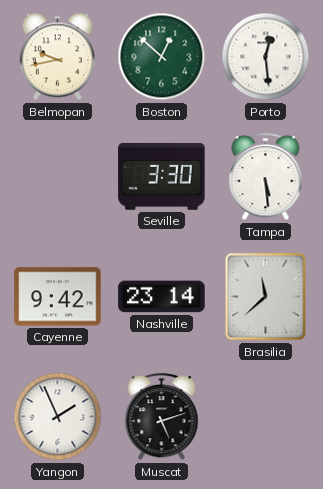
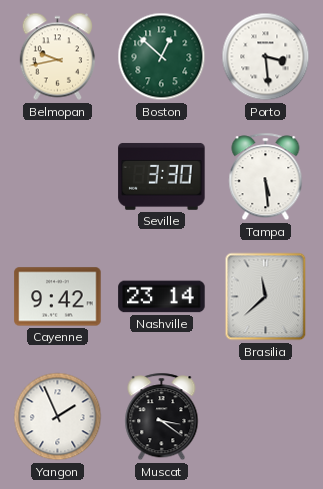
Porto: 12:29 -> 3:29 (266, 57)
Muscat: 5:12 -> 3:21 (162, 417)
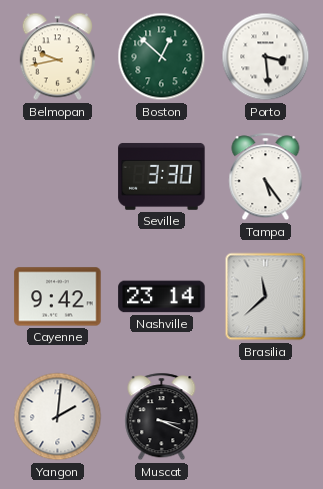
Tampa: 5:29 -> 5:24 (266, 177)
Yangon: 1:56 -> 2:01 (58, 417)
Muscat: 3:21 -> 3:19 (162, 417)
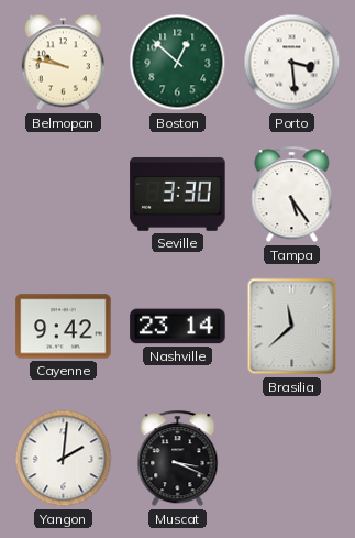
Belmopan: 9:43 -> 9:47 (63, 63)
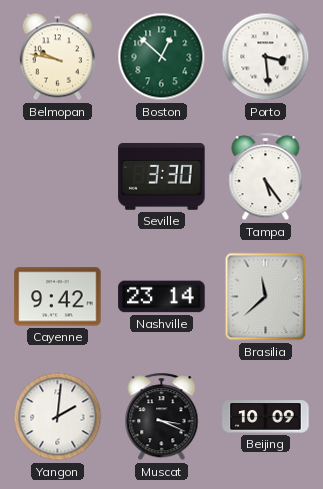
Beijing: none -> 10:09 (266, 417)
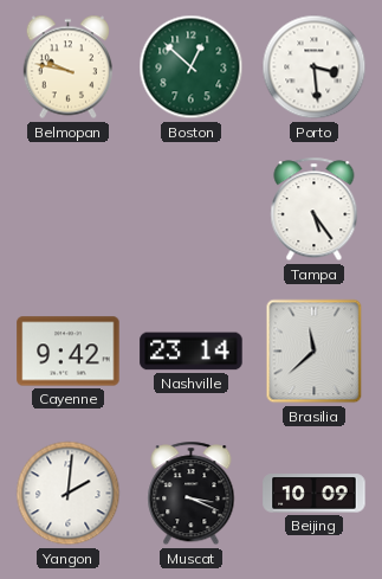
Seville: 3:30 -> none (162, 177)
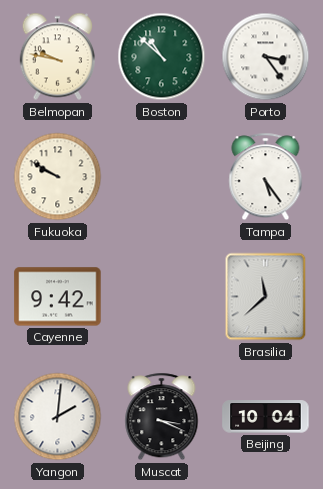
Boston: 12:52 -> 10:52 (162, 57)
Porto: 3:29 -> 3:24 (266, 57)
Fukuoka: none -> 9:50 (58, 177)
Nashville: 23:14 -> none (192, 352)
Beijing: 10:09 -> 10:04 (266, 417)
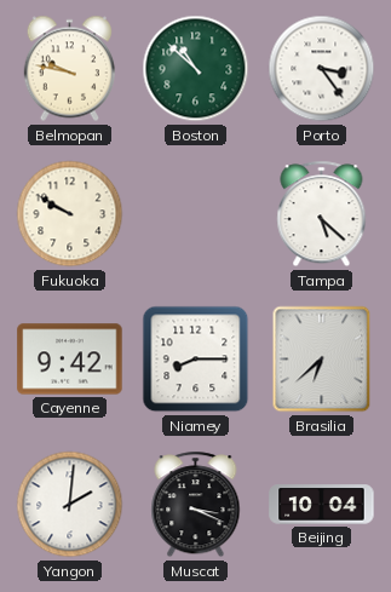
Tampa: 5:24 -> 5:22 (322, 214)
Niamey: none -> 8:15 (196, 360)
Brasilia: 11:38 -> 6:38 (322, 360)
